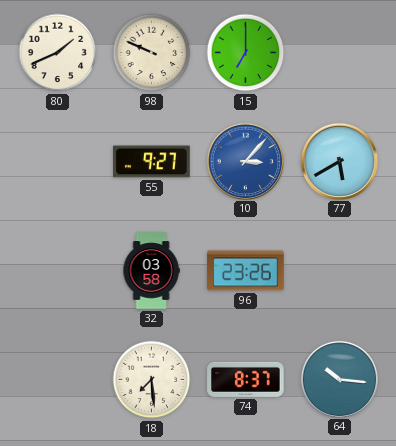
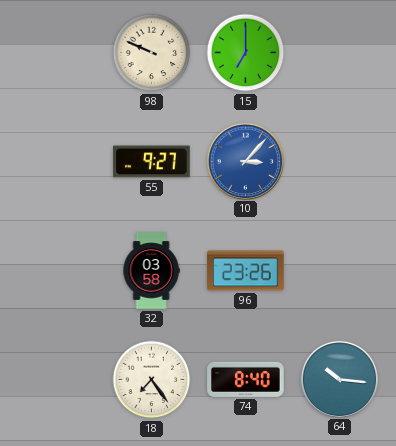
80: 1:41 -> none (58, 53)
77: 5:40 -> none (339, 161)
18: 7:29 -> 7:24 (152, 380)
74: 8:37 -> 8:40 (246, 379)
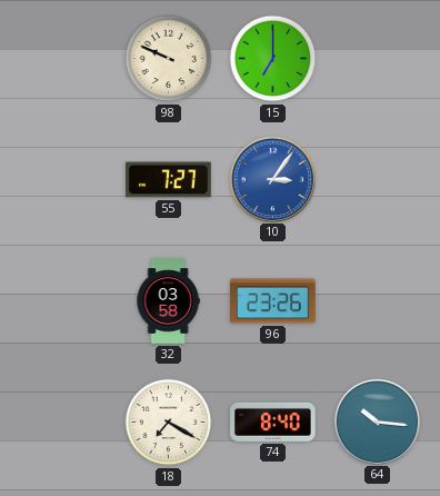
55: 9:27 -> 7:27 (169, 180)
10: 3:07 -> 3:06 (272, 179)
18: 7:24 -> 7:20 (169, 423)
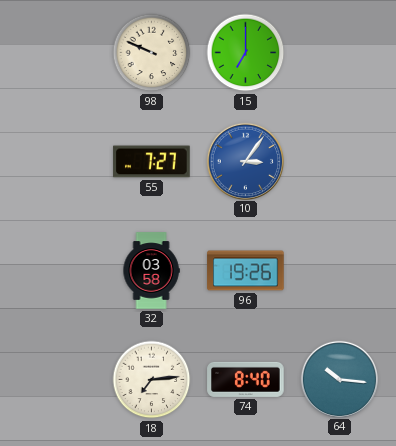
96: 23:26 -> 19:26 (246, 271)
18: 7:20 -> 7:14 (152, 380)
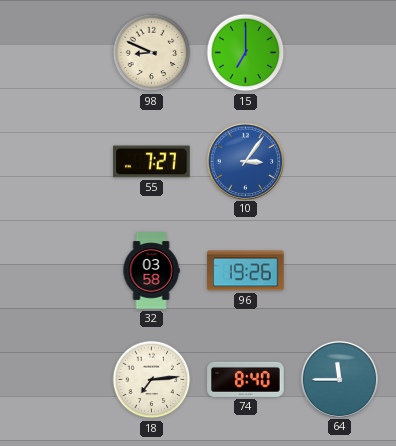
98: 9:49 -> 8:49 (152, 53)
64: 10:16 -> 11:45 (339, 379)
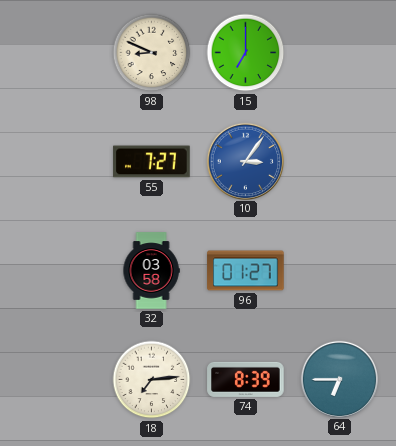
96: 19:26 -> 01:27 (246, 271)
74: 8:40 -> 8:39 (246, 379)
64: 11:45 -> 6:45 (339, 379)
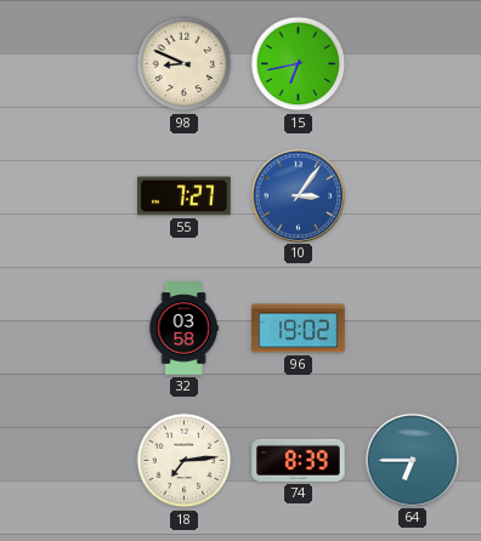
15: 7:00 -> 6:43 (299, 64)
96: 01:27 -> 19:02 (299, 329)
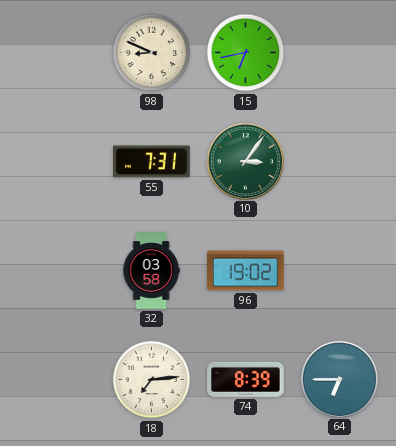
55: 7:27 -> 7:31 (152, 162)
10 dial: blue -> green (245, 161)
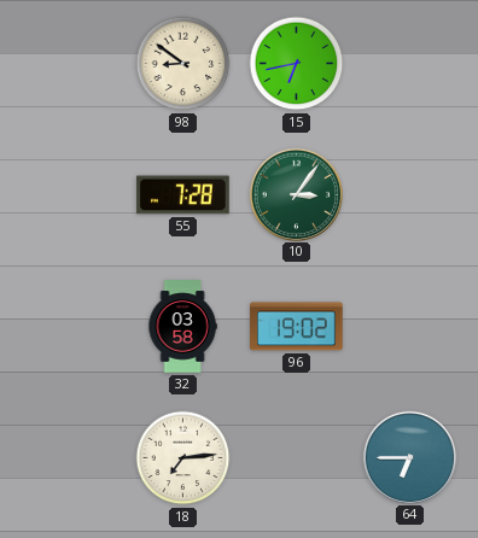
98: 8:49 -> 8:51 (183, 64)
55: 7:31 -> 7:28 (183, 195)
74: 8:39 -> none (246, 379)
